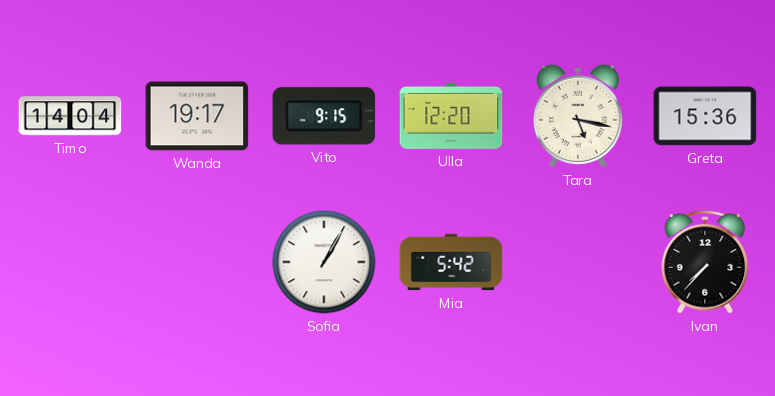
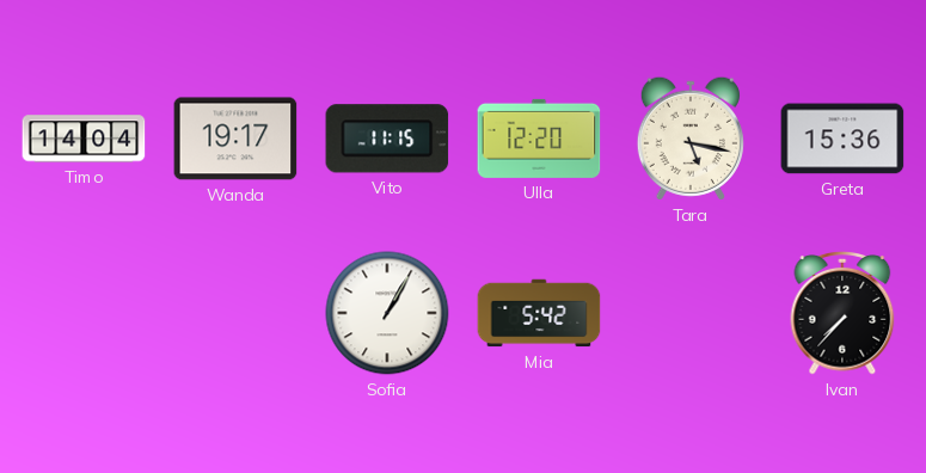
Vito: 9:15 -> 11:15 (387, 139)
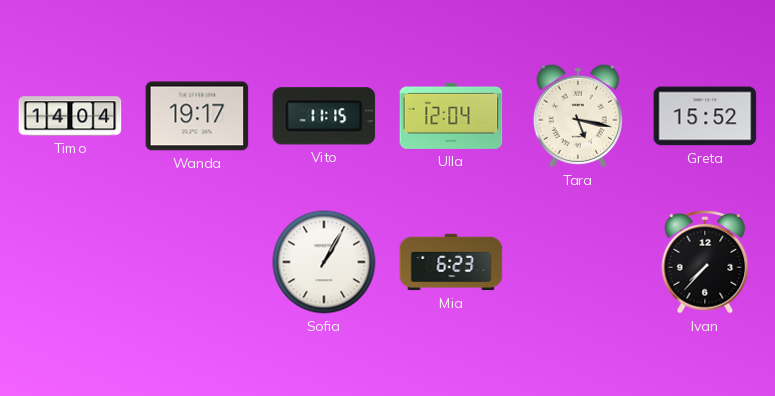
Ulla: 12:20 -> 12:04 (451, 116)
Greta: 15:36 -> 15:52 (705, 116)
Mia: 5:42 -> 6:23 (451, 262)
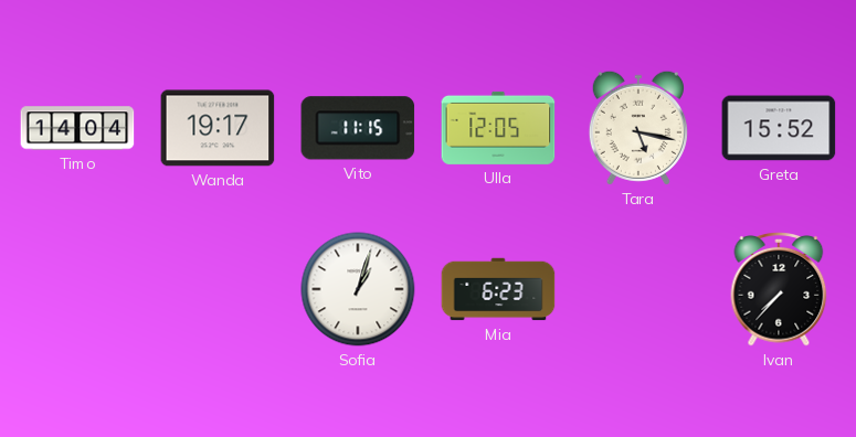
Ulla: 12:04 -> 12:05 (498, 128)
Sofia: 1:05 -> 1:03 (358, 289)
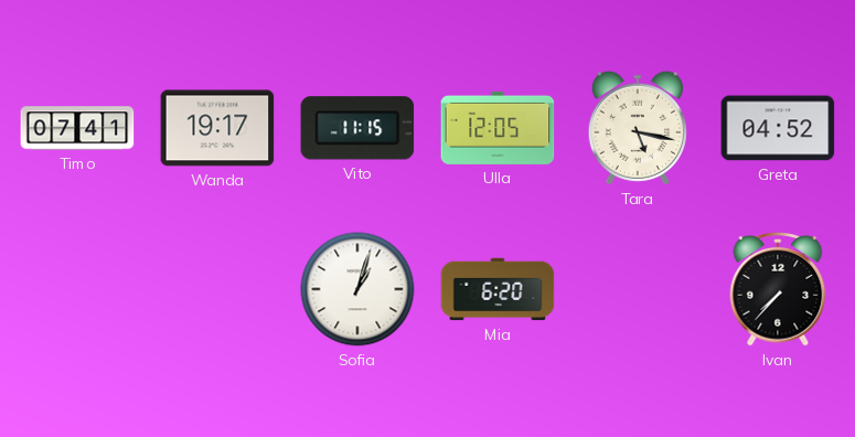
Timo: 14:04 -> 07:41 (77, 128)
Greta: 15:52 -> 04:52 (778, 128)
Mia: 6:23 -> 6:20 (498, 289)
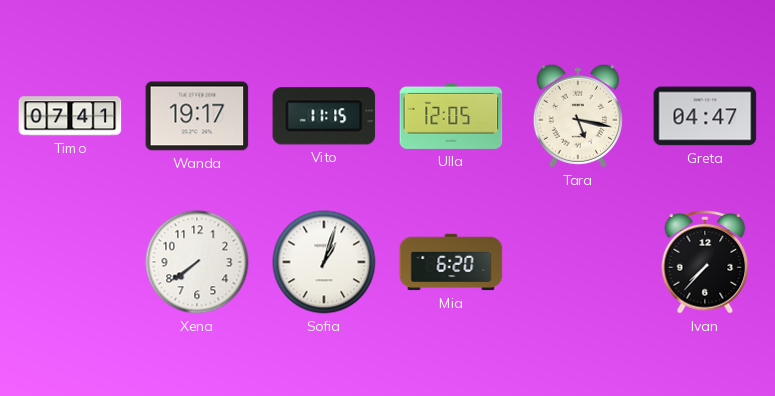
Greta: 04:52 -> 04:47 (705, 116)
Xena: none -> 7:39 (197, 262)
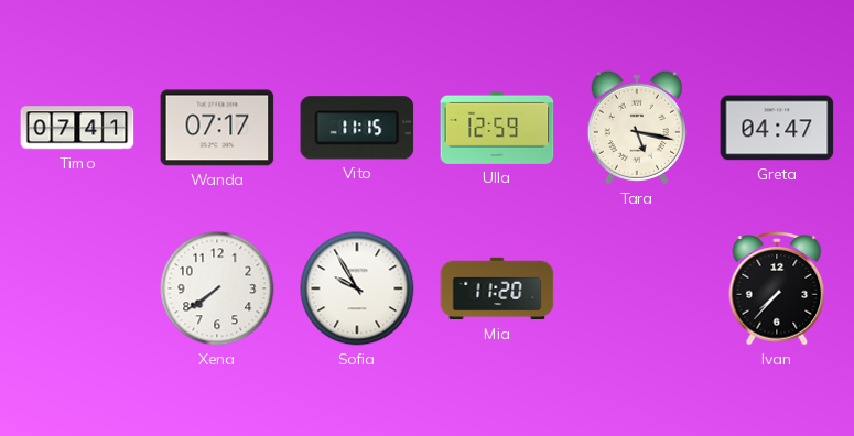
Wanda: 19:17 -> 07:17 (217, 128)
Ulla: 12:05 -> 12:59 (497, 128)
Sofia: 1:03 -> 9:55 (357, 288)
Mia: 6:20 -> 11:20 (497, 288)
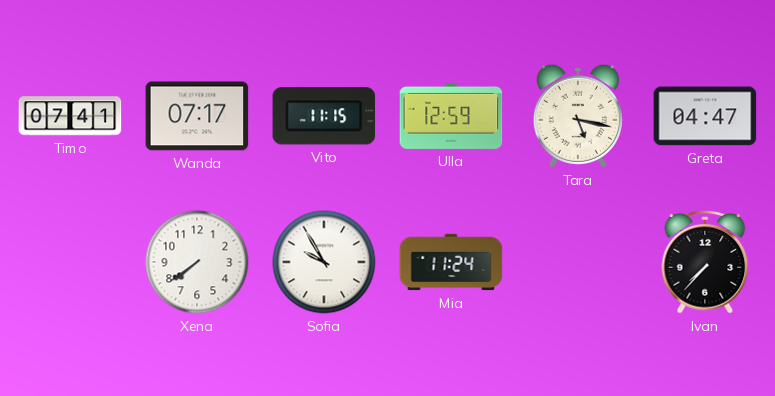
Mia: 11:20 -> 11:24 (451, 262)
